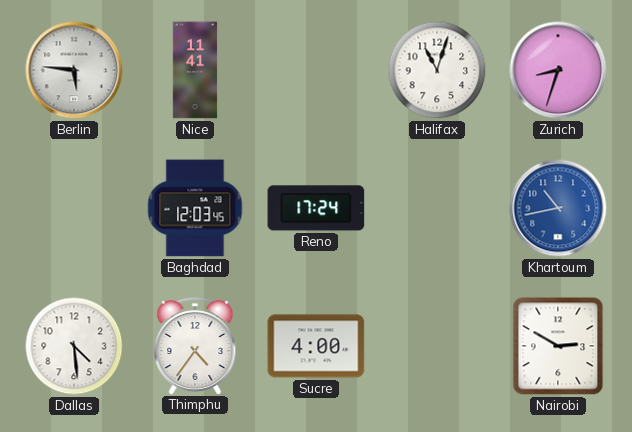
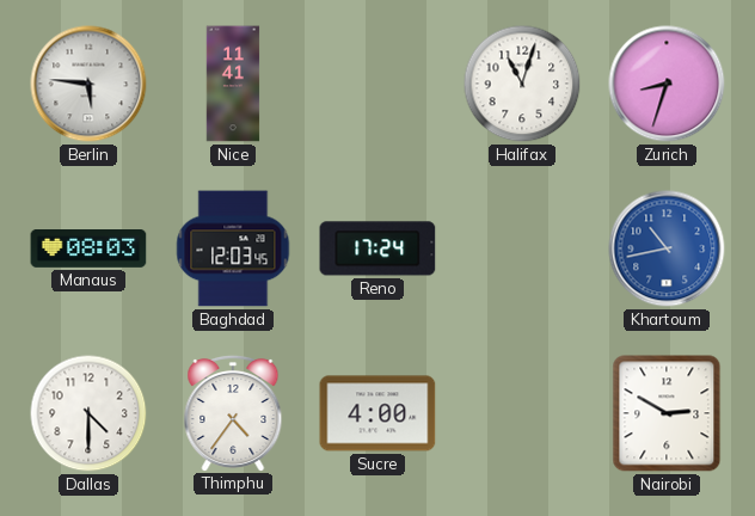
Manaus: none -> 08:03 (88, 250)
Dallas: 4:29 -> 4:30 (88, 413)
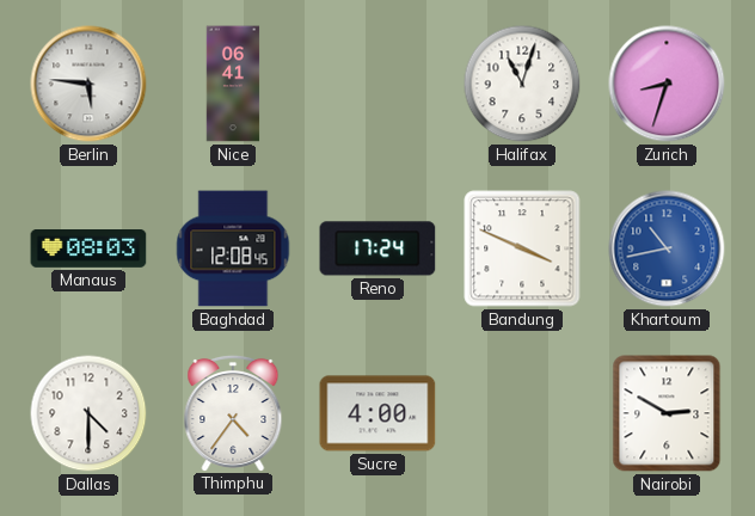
Nice: 11:41 -> 06:41 (233, 84)
Baghdad: 12:03 -> 12:08 (233, 248)
Bandung: none -> 3:49 (522, 248)
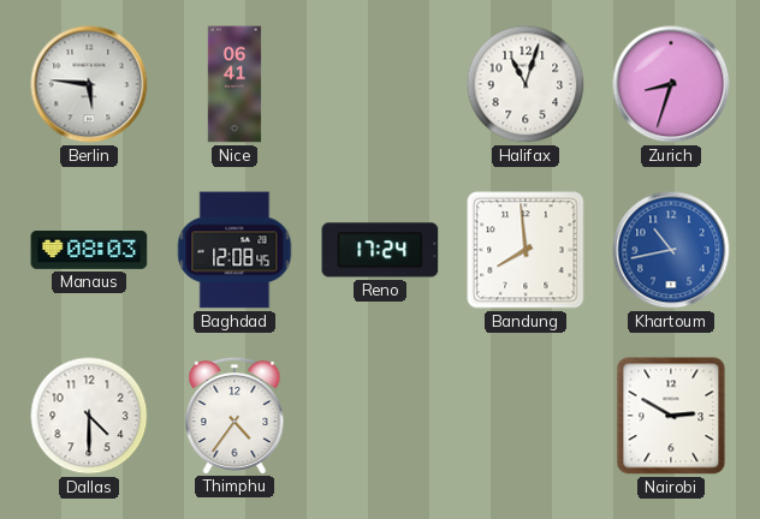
Bandung: 3:49 -> 7:59 (526, 250)
Sucre: 4:00 -> none (377, 413)
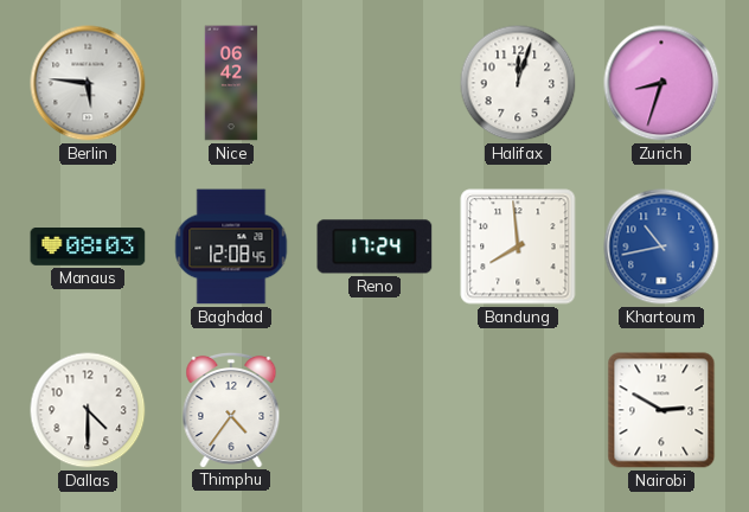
Nice: 06:41 -> 06:42 (231, 83)
Halifax: 11:03 -> 12:03 (518, 83)
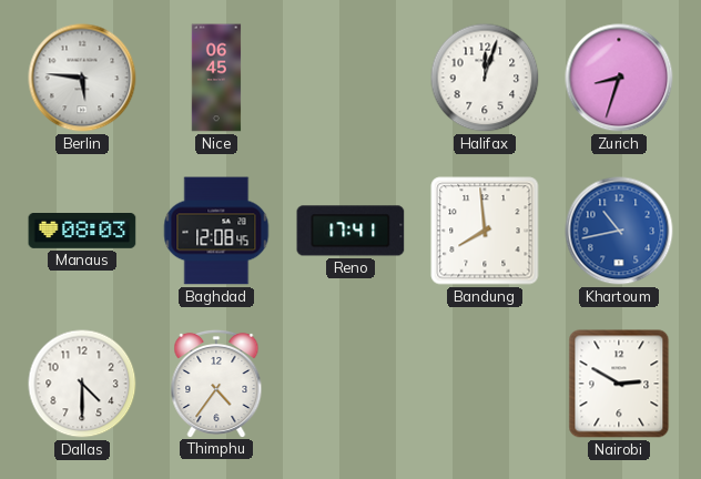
Nice: 06:42 -> 06:45 (216, 78)
Reno: 17:24 -> 17:41 (350, 231)
